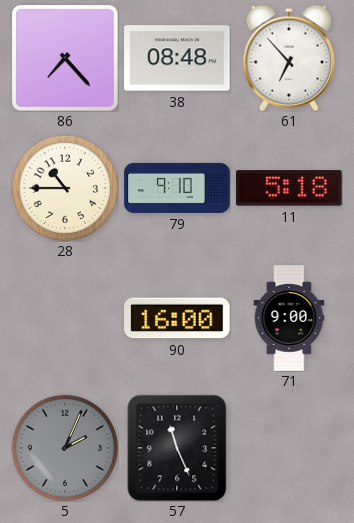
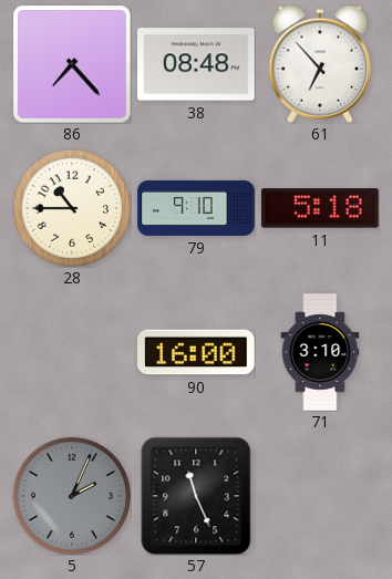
71: 9:00 -> 3:10 (320, 352)
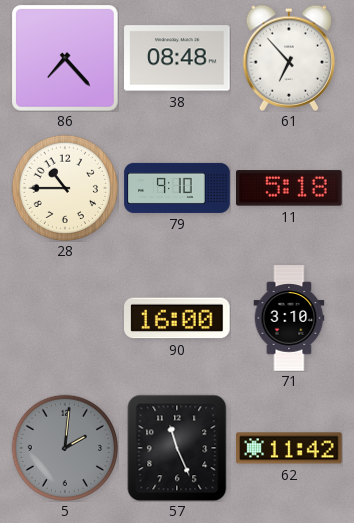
5: 2:04 -> 2:01 (64, 447)
62: none -> 11:42 (289, 448)
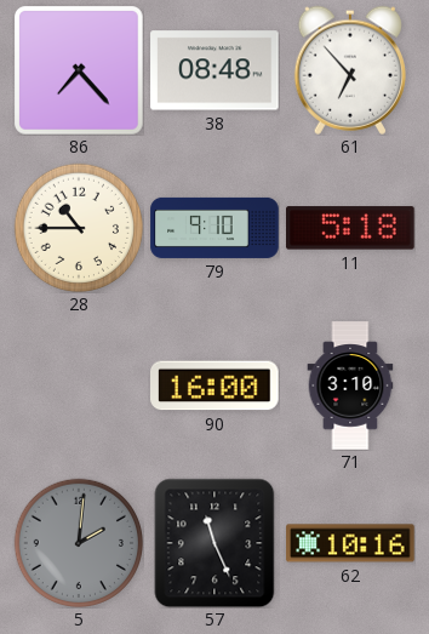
62: 11:42 -> 10:16 (350, 543)
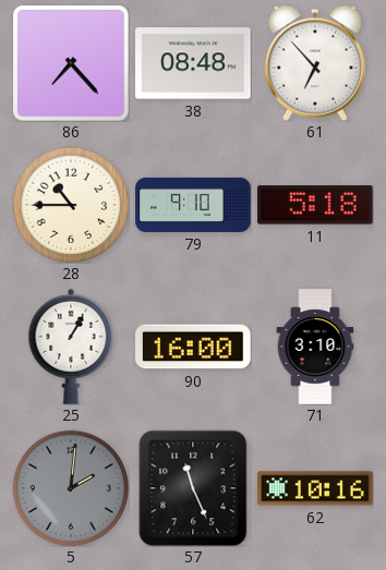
25: none -> 1:05 (71, 347)
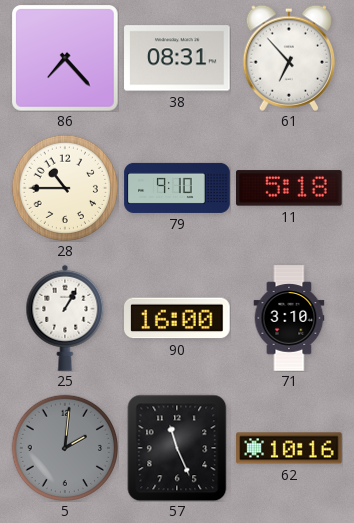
38: 08:48 -> 08:31 (177, 58)
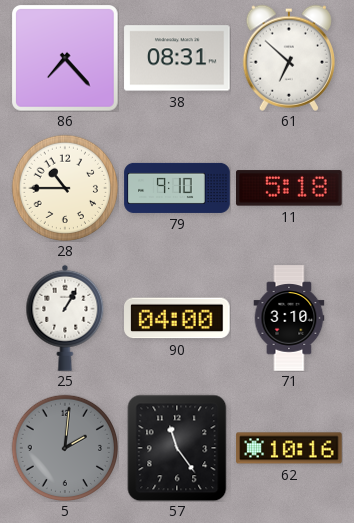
61: 6:53 -> 6:52 (288, 58)
90: 16:00 -> 04:00 (178, 318)
57: 11:26 -> 11:24 (177, 448)
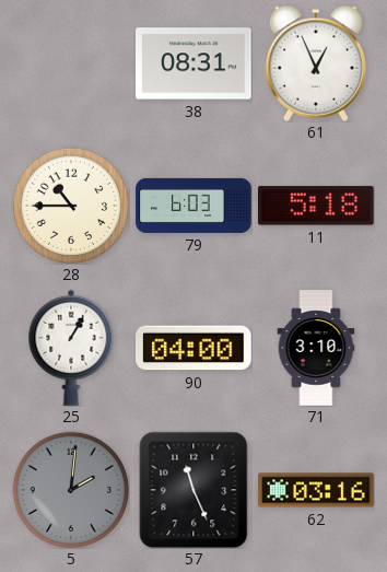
86: 7:23 -> none (66, 59)
61: 6:52 -> 12:56 (315, 63)
79: 9:10 -> 6:03 (193, 206)
57: 11:24 -> 11:26 (193, 490)
62: 10:16 -> 03:16 (316, 490)
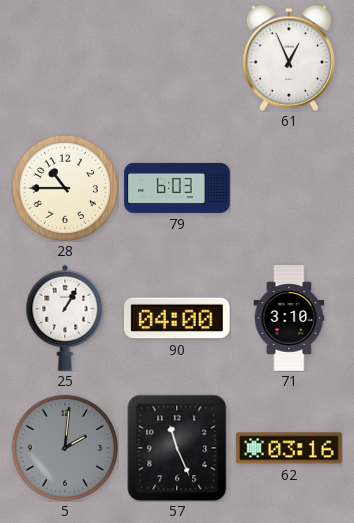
38: 08:31 -> none (193, 63)
11: 5:18 -> none (317, 206)
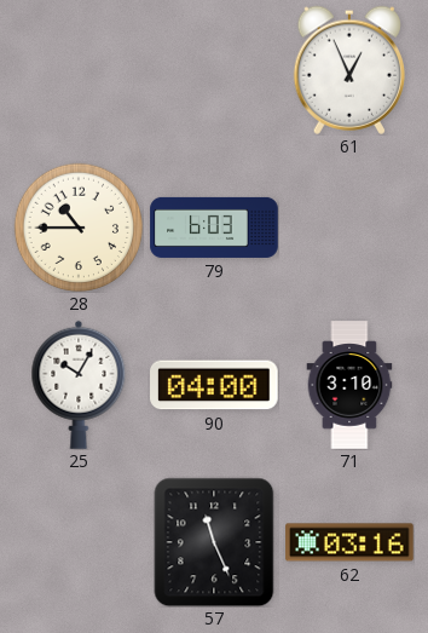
25: 1:05 -> 10:05 (79, 385)
5: 2:01 -> none (64, 447)
